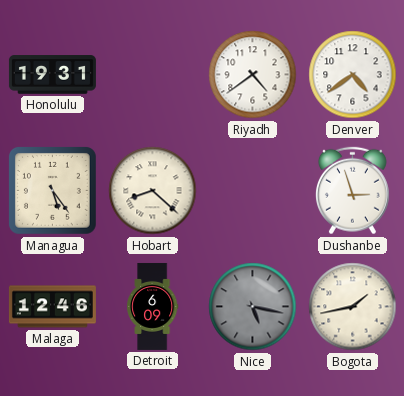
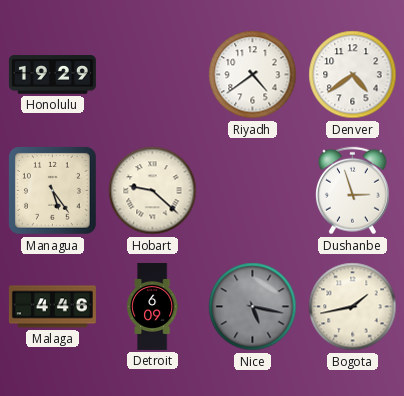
Honolulu: 19:31 -> 19:29 (52, 75)
Hobart: 8:22 -> 9:22 (153, 191)
Malaga: 12:46 -> 4:46 (52, 307)
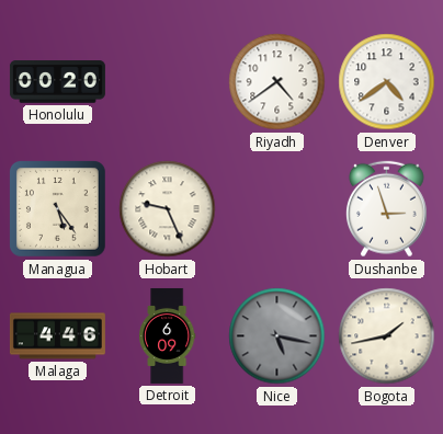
Honolulu: 19:29 -> 00:20 (57, 82)
Hobart: 9:22 -> 9:26 (168, 209)
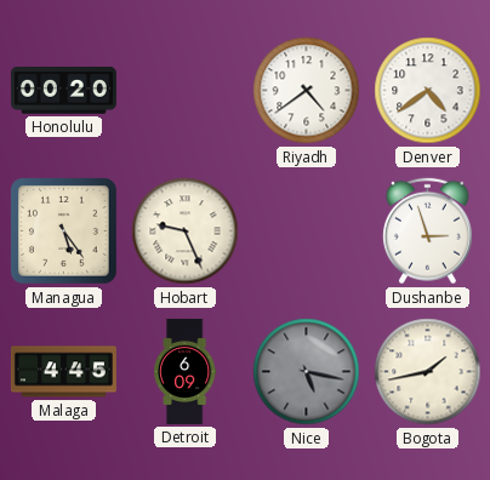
Malaga: 4:46 -> 4:45 (63, 372)
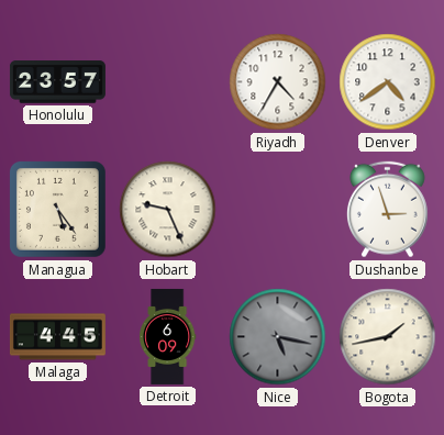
Honolulu: 00:20 -> 23:57 (57, 82)
Riyadh: 4:39 -> 4:35 (278, 82)
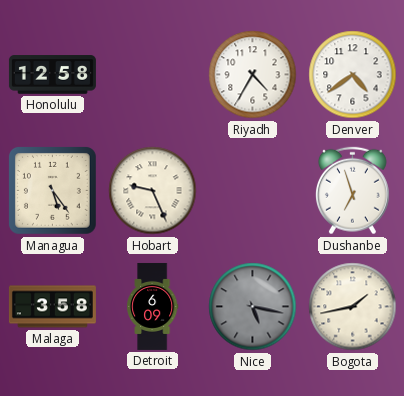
Honolulu: 23:57 -> 12:58 (52, 75)
Dushanbe: 2:57 -> 6:57 (352, 191)
Malaga: 4:45 -> 3:58 (52, 307)
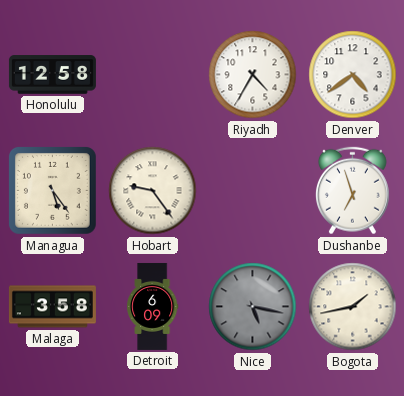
Hobart: 9:26 -> 9:24 (153, 191)
